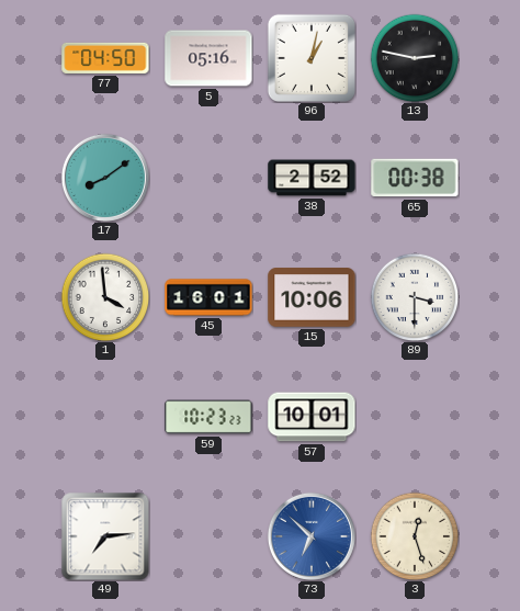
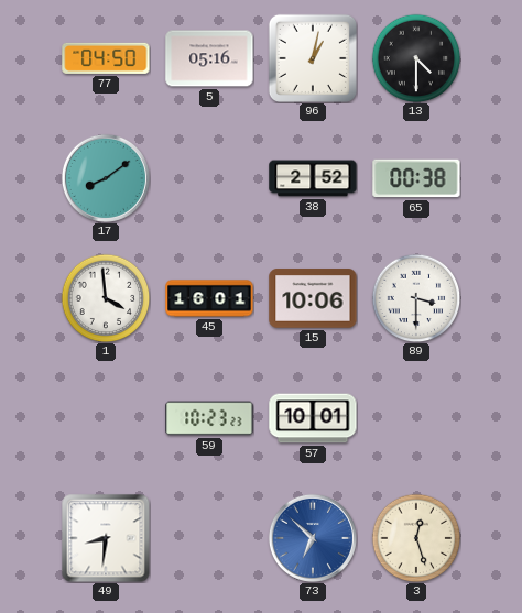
13: 2:47 -> 4:30 (416, 58)
49: 7:14 -> 8:31 (106, 538)
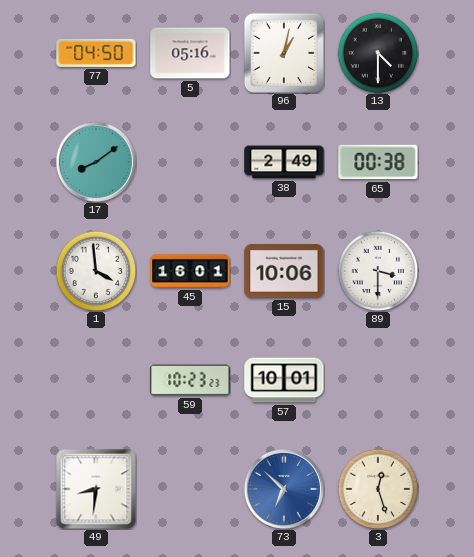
38: 2:52 -> 2:49 (284, 162)
